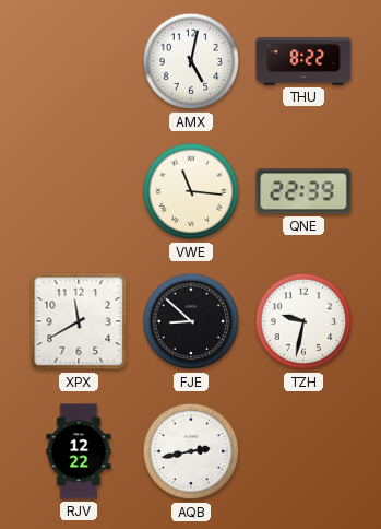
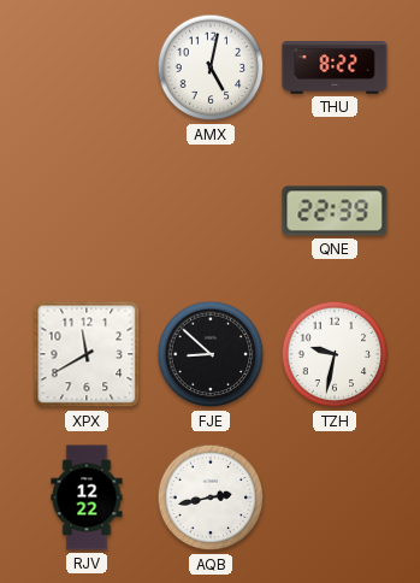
VWE: 11:16 -> none (191, 191)
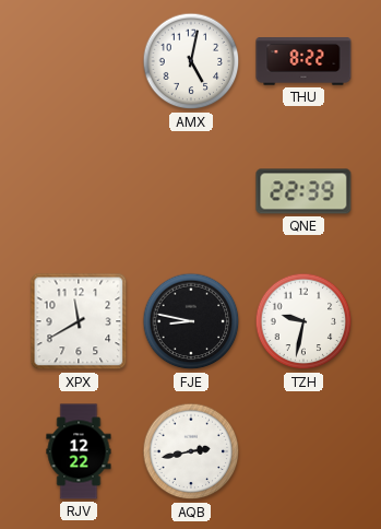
FJE: 8:52 -> 8:47 (191, 321)
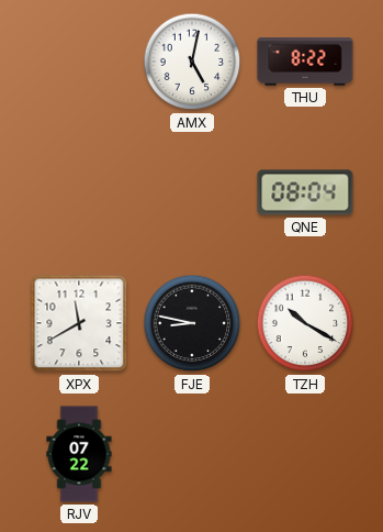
QNE: 22:39 -> 08:04 (305, 192)
TZH: 9:32 -> 10:20 (305, 323)
RJV: 12:22 -> 07:22 (79, 454)
AQB: 2:43 -> none (191, 451)
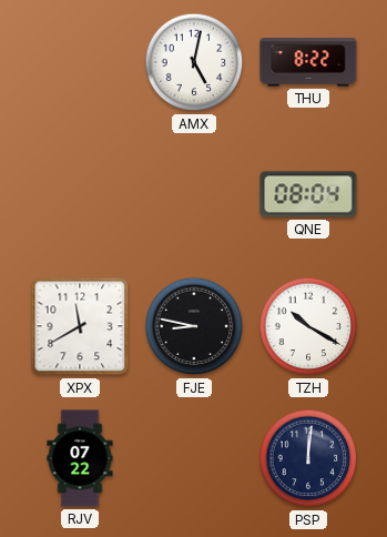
PSP: none -> 12:01 (308, 458)
